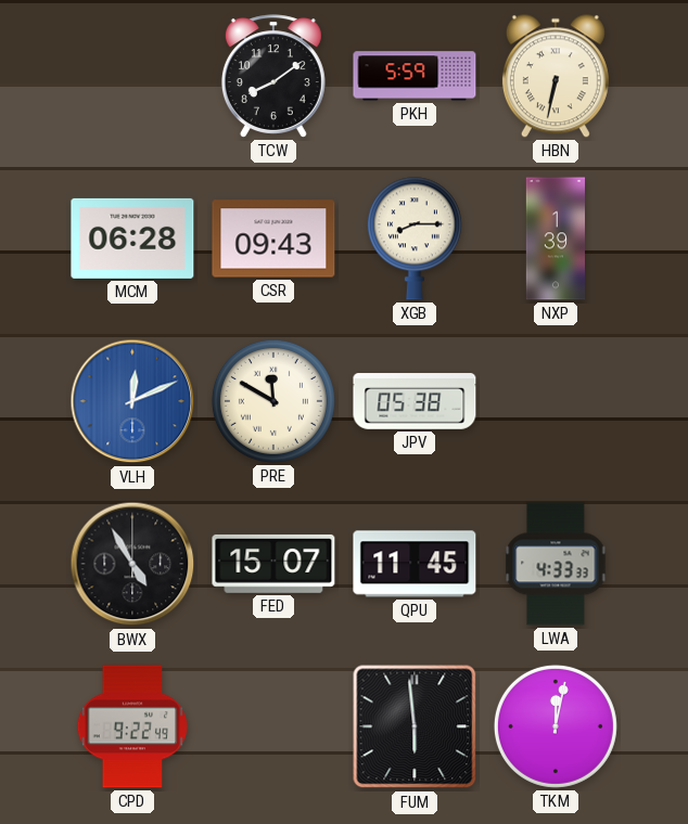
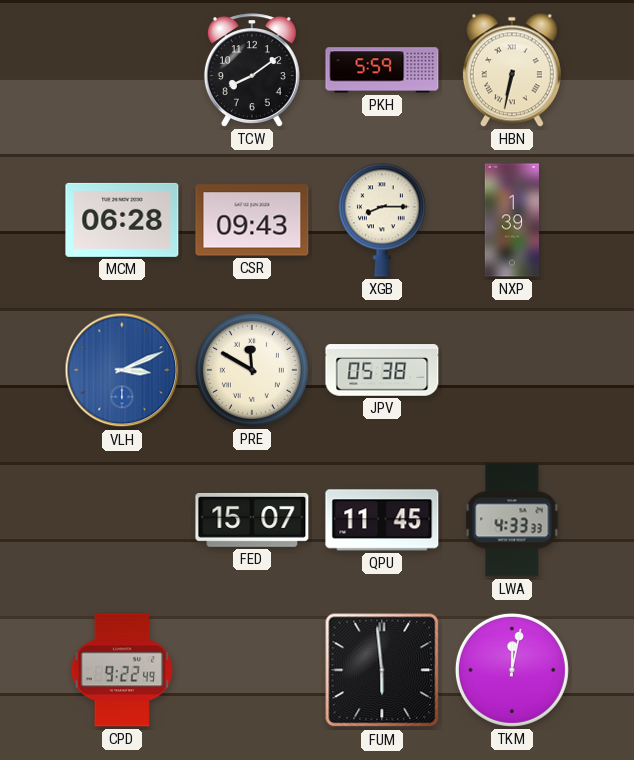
VLH: 12:11 -> 3:11 (122, 370)
BWX: 4:55 -> none (132, 564)
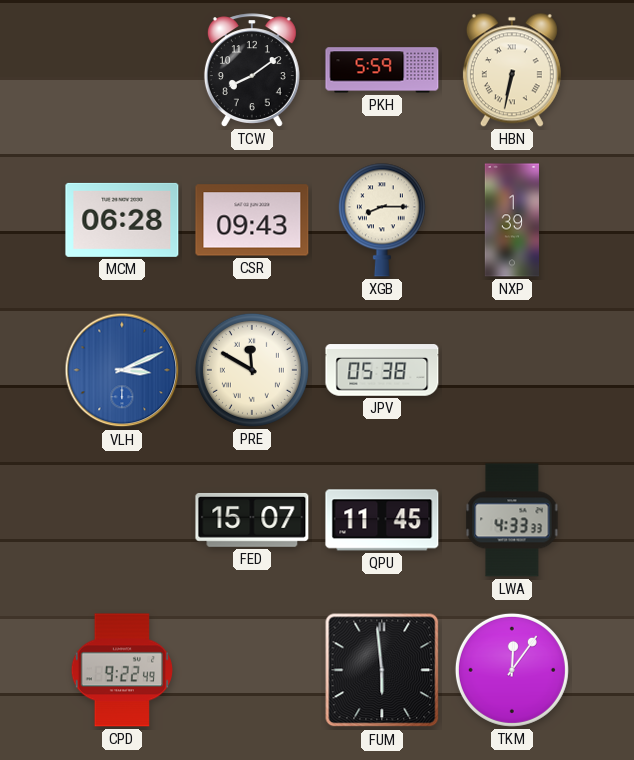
TKM: 12:02 -> 12:06 (512, 670)
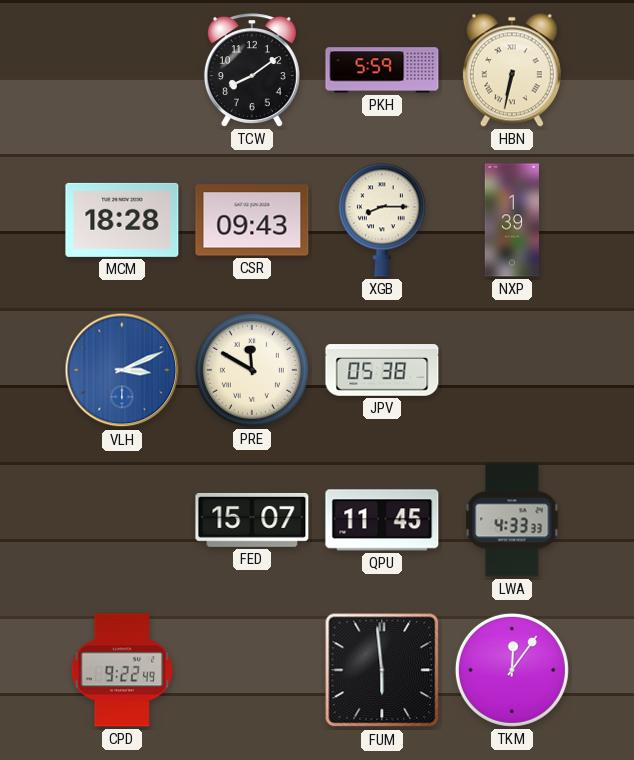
MCM: 06:28 -> 18:28 (122, 220)
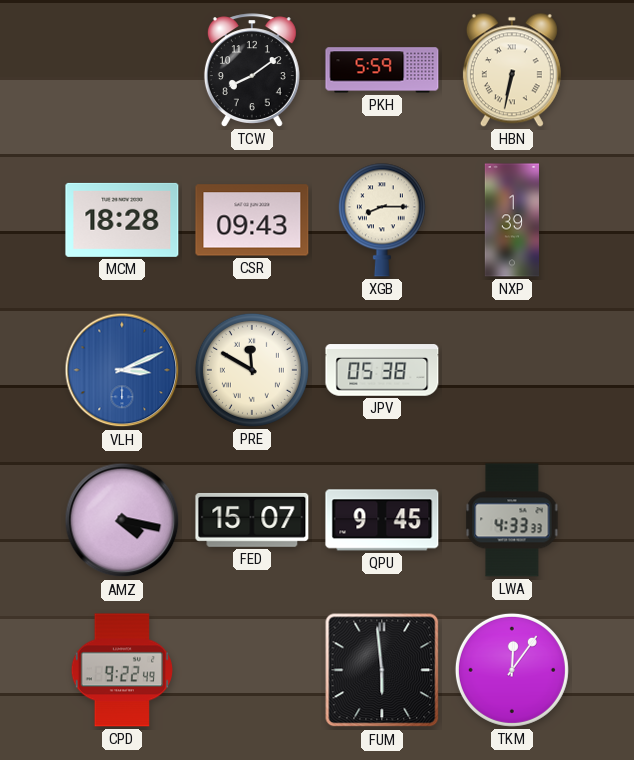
AMZ: none -> 4:17 (122, 520)
QPU: 11:45 -> 9:45 (382, 520)
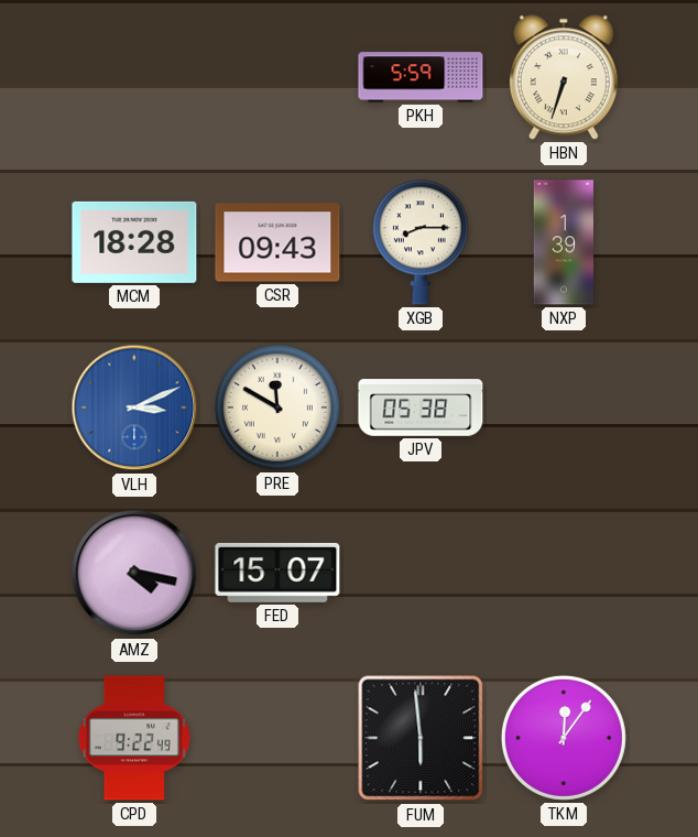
TCW: 8:09 -> none (252, 70)
HBN: 6:32 -> 6:33 (564, 77)
QPU: 9:45 -> none (382, 520)
LWA: 4:33 -> none (512, 520)
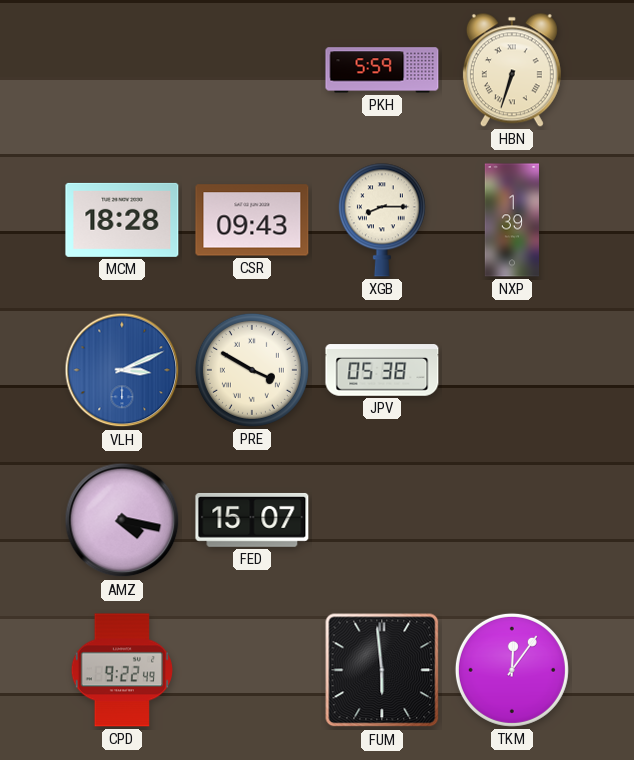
PRE: 11:50 -> 3:50 (252, 370)
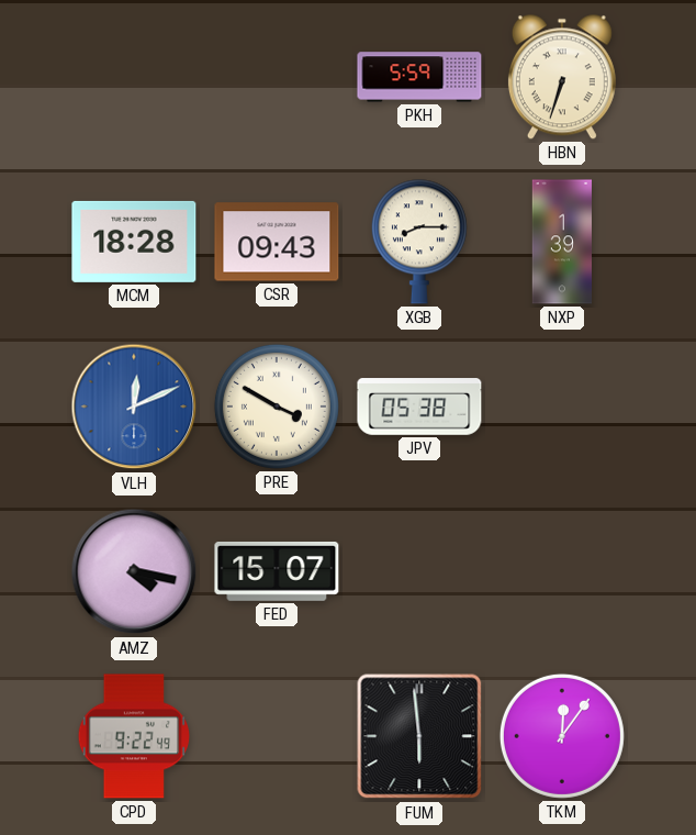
VLH: 3:11 -> 12:11 (134, 407)
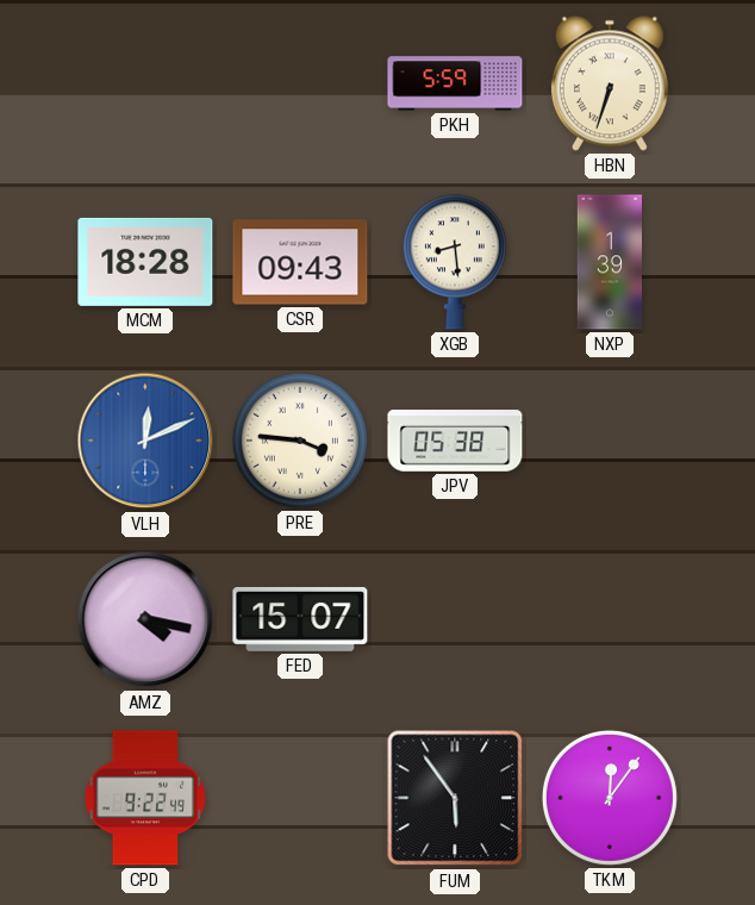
XGB: 8:15 -> 8:29 (455, 262)
PRE: 3:50 -> 3:46 (300, 441)
FUM: 5:59 -> 5:54 (455, 798)
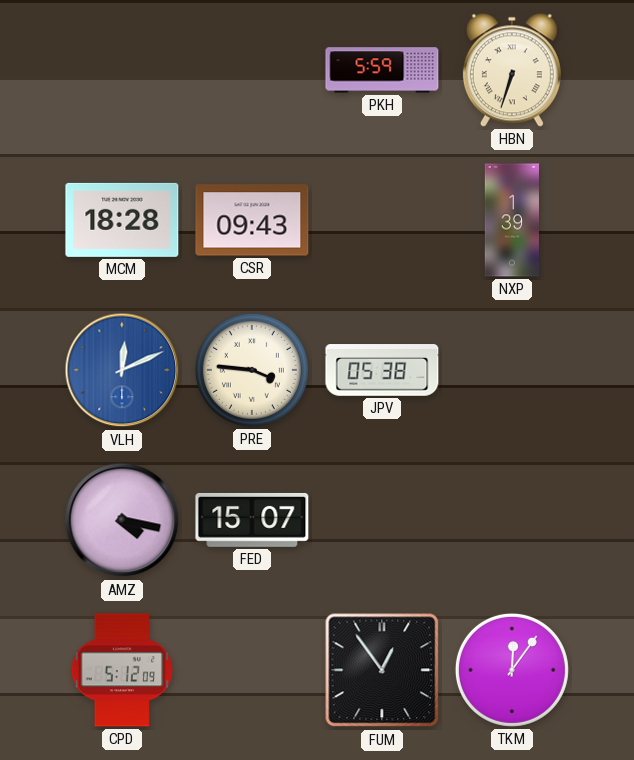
XGB: 8:29 -> none (455, 262)
CPD: 9:22 -> 5:12 (121, 670)
FUM: 5:54 -> 12:54 (382, 670)
